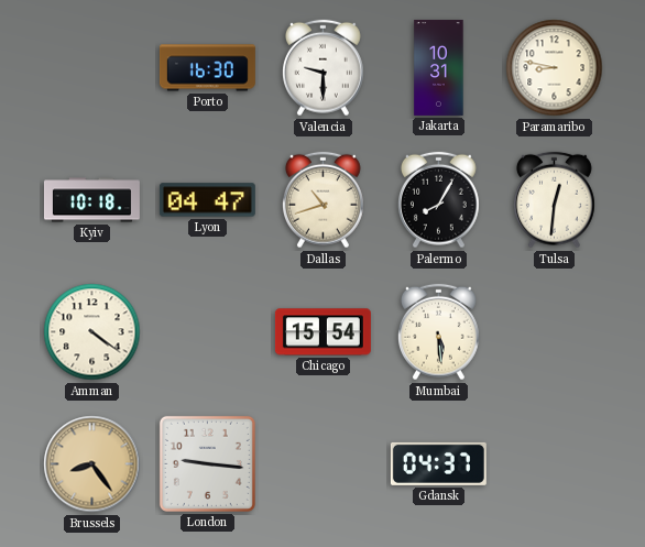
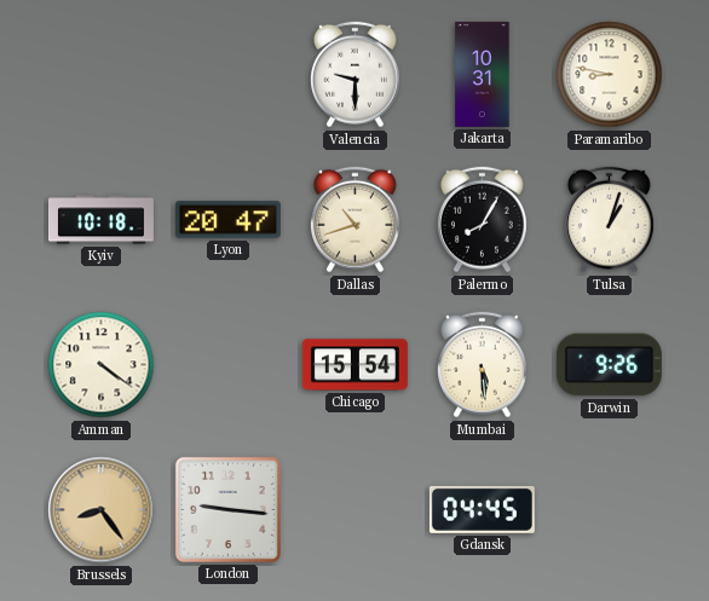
Porto: 16:30 -> none (207, 68)
Lyon: 04:47 -> 20:47 (227, 220)
Tulsa: 12:31 -> 1:03 (610, 220)
Darwin: none -> 9:26 (609, 365)
Gdansk: 04:37 -> 04:45 (482, 509)
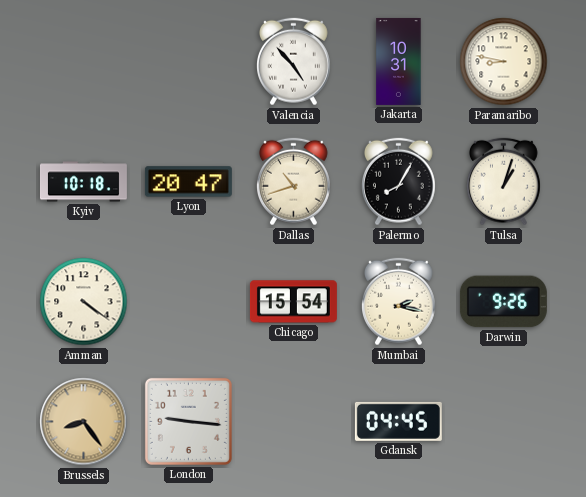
Valencia: 9:30 -> 4:53 (294, 62)
Mumbai: 5:29 -> 2:17 (399, 302)
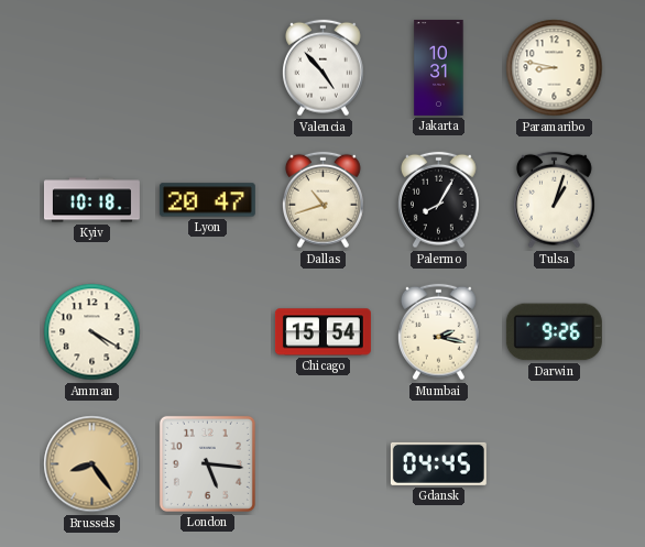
Amman: 4:21 -> 4:20 (92, 332)
London: 9:16 -> 5:16 (207, 463)
